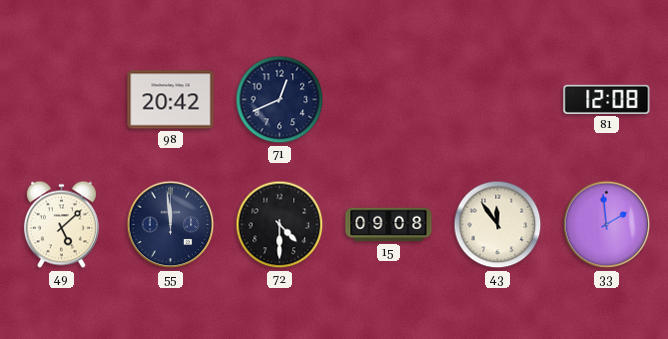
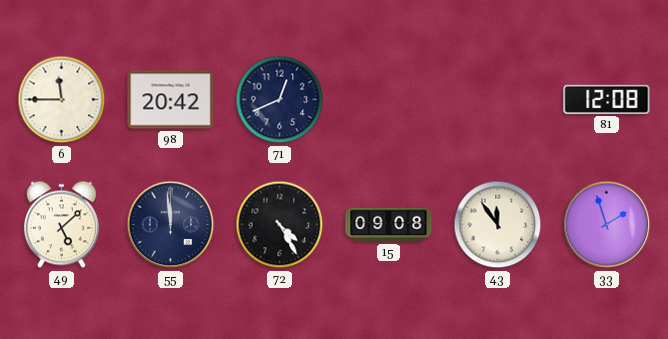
6: none -> 11:45 (62, 100)
72: 4:30 -> 4:25 (280, 225)
33: 1:59 -> 1:57 (607, 225)
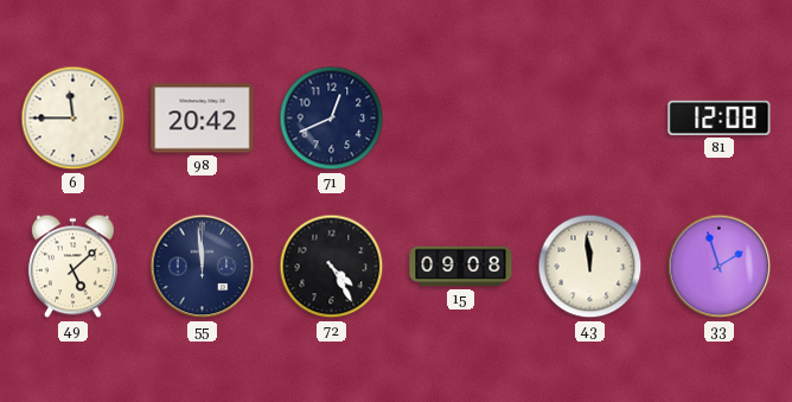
43: 11:54 -> 11:59 (590, 267)
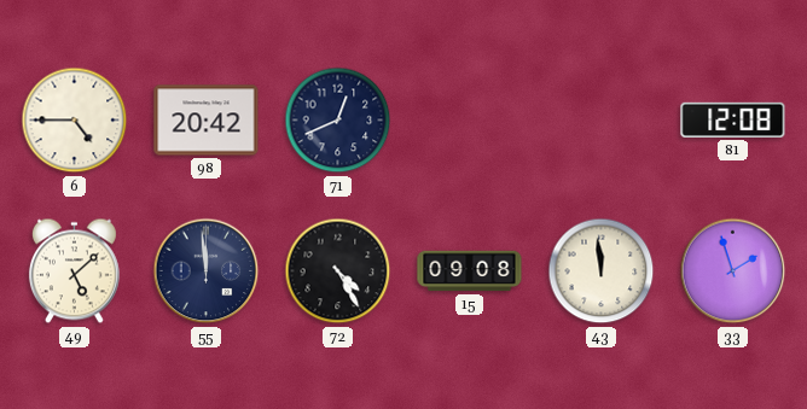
6: 11:45 -> 4:45 (75, 121)
